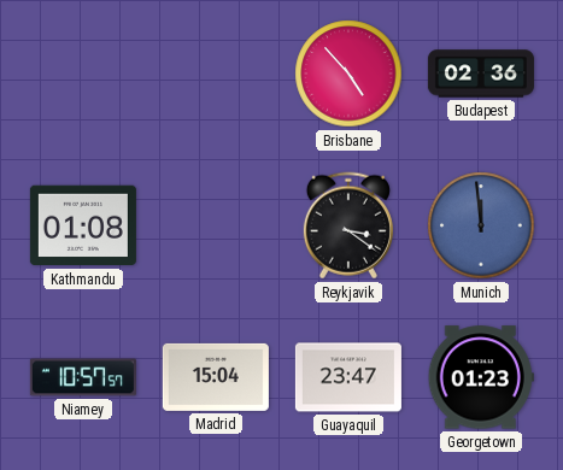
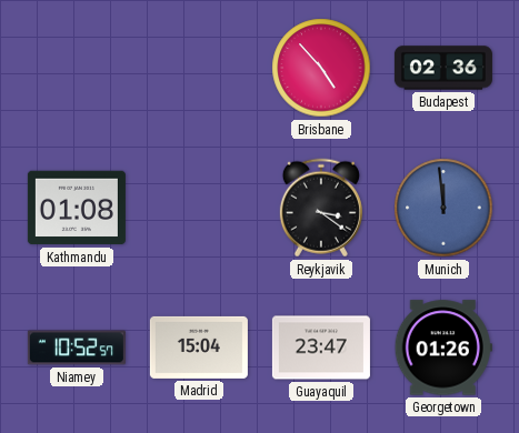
Niamey: 10:57 -> 10:52 (77, 348)
Georgetown: 01:23 -> 01:26 (443, 348)
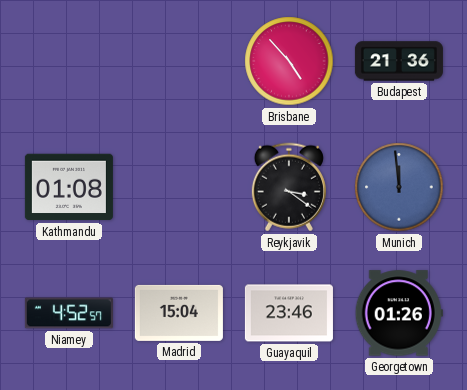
Budapest: 02:36 -> 21:36 (399, 61)
Niamey: 10:52 -> 4:52 (69, 313)
Guayaquil: 23:47 -> 23:46 (289, 313)
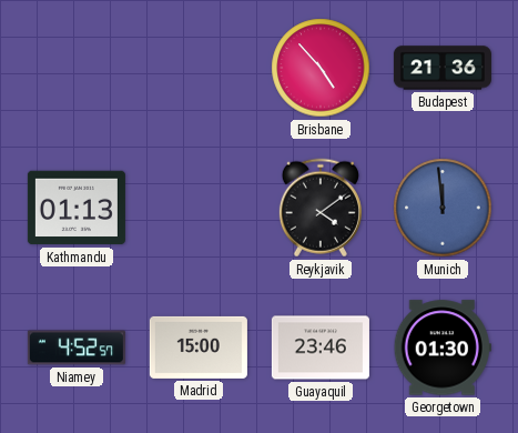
Kathmandu: 01:08 -> 01:13 (77, 208)
Reykjavik: 3:21 -> 4:09 (321, 208)
Madrid: 15:04 -> 15:00 (199, 348)
Georgetown: 01:26 -> 01:30 (443, 348)
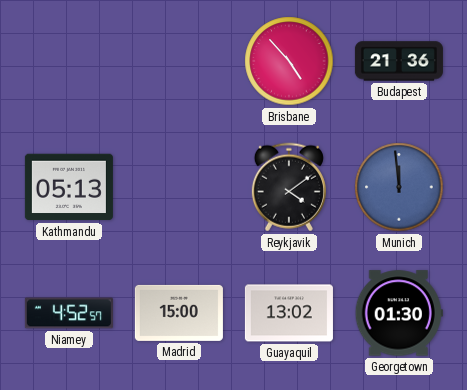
Kathmandu: 01:13 -> 05:13 (69, 187)
Guayaquil: 23:46 -> 13:02 (289, 313)
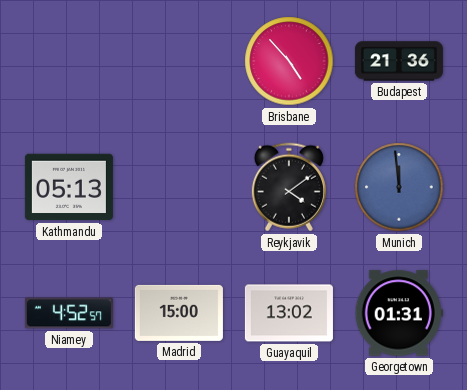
Georgetown: 01:30 -> 01:31 (399, 313)
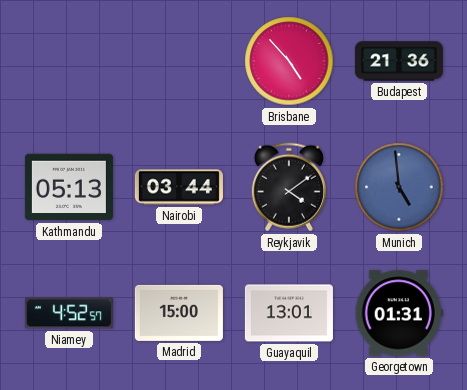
Nairobi: none -> 03:44 (179, 187)
Munich: 11:59 -> 4:59 (399, 187)
Guayaquil: 13:02 -> 13:01 (289, 313)
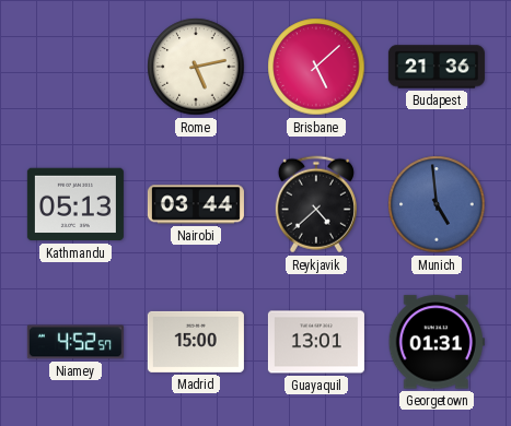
Rome: none -> 5:13 (196, 67)
Brisbane: 4:53 -> 5:08 (316, 67)
Reykjavik: 4:09 -> 4:38 (316, 204)
